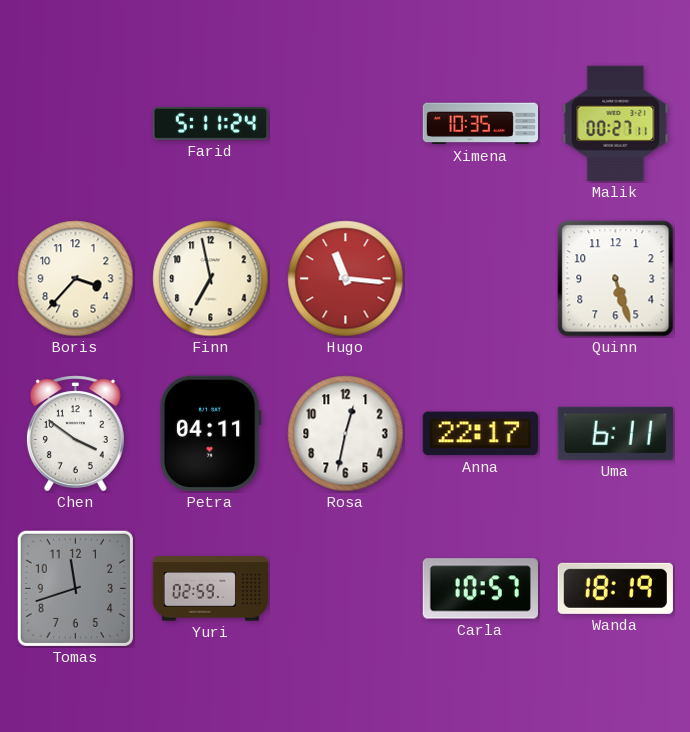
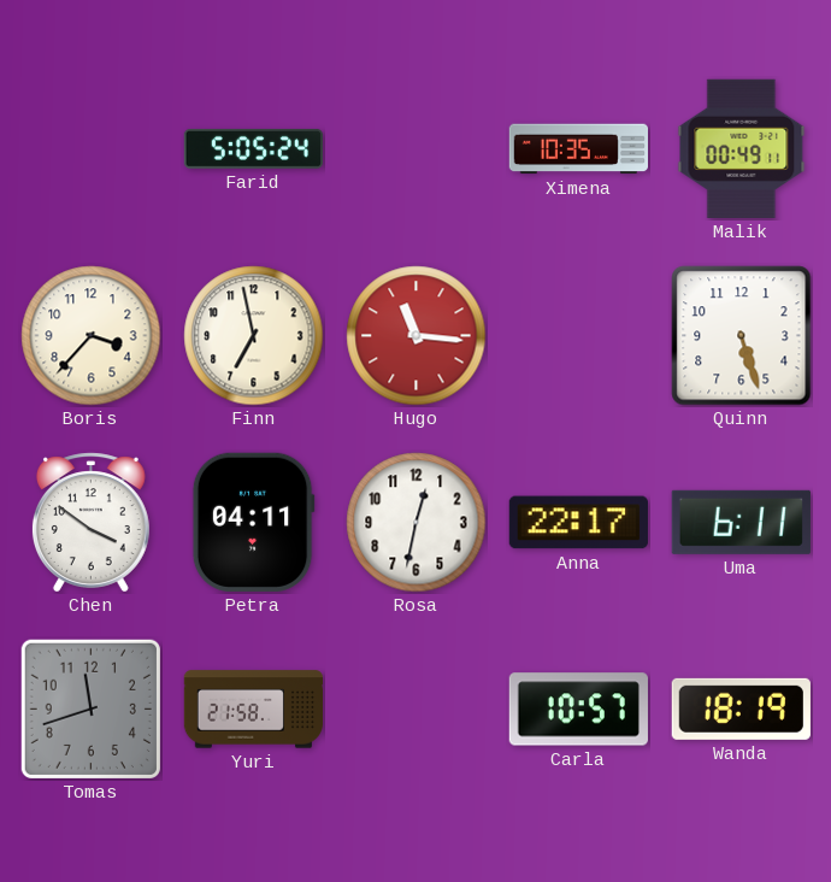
Farid: 5:11 -> 5:05 (253, 149)
Malik: 00:27 -> 00:49 (742, 148)
Yuri: 02:59 -> 21:58 (253, 710)
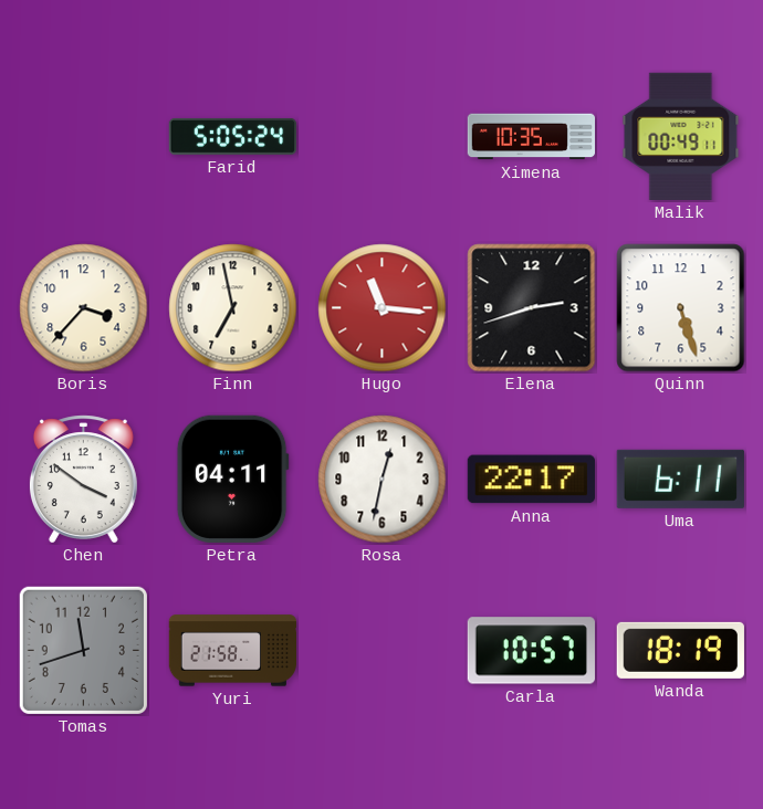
Elena: none -> 2:42 (532, 308)
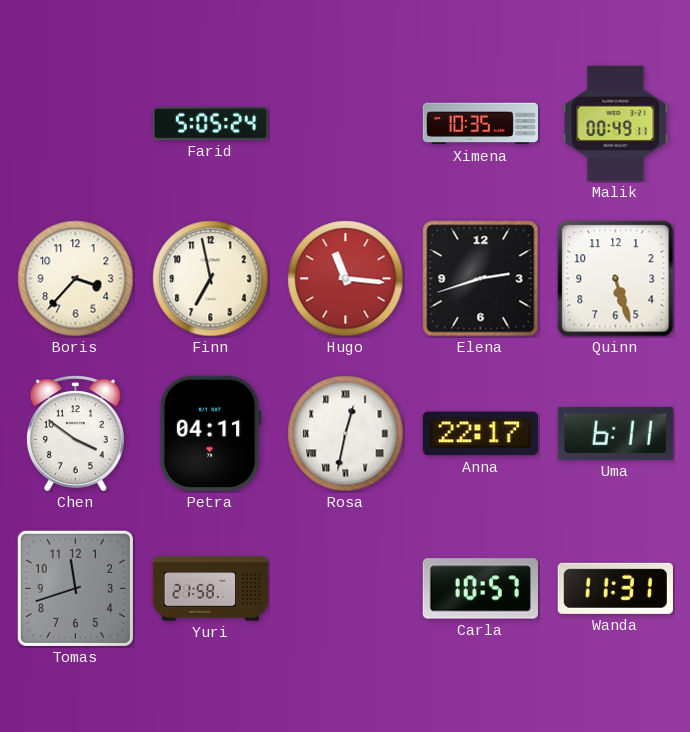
Rosa numerals: Arabic -> Roman (346, 434)
Wanda: 18:19 -> 11:31 (615, 588)
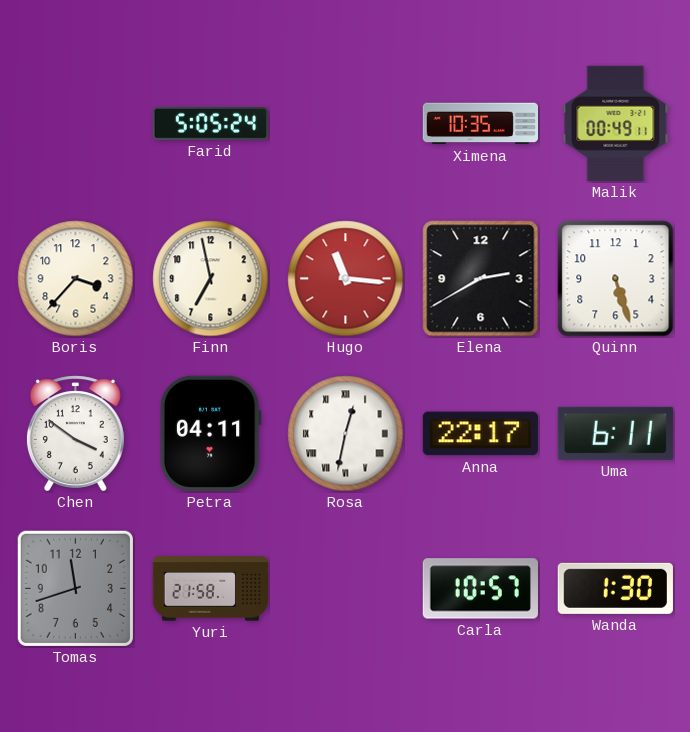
Elena: 2:42 -> 2:40 (481, 279)
Wanda: 11:31 -> 1:30 (615, 588)
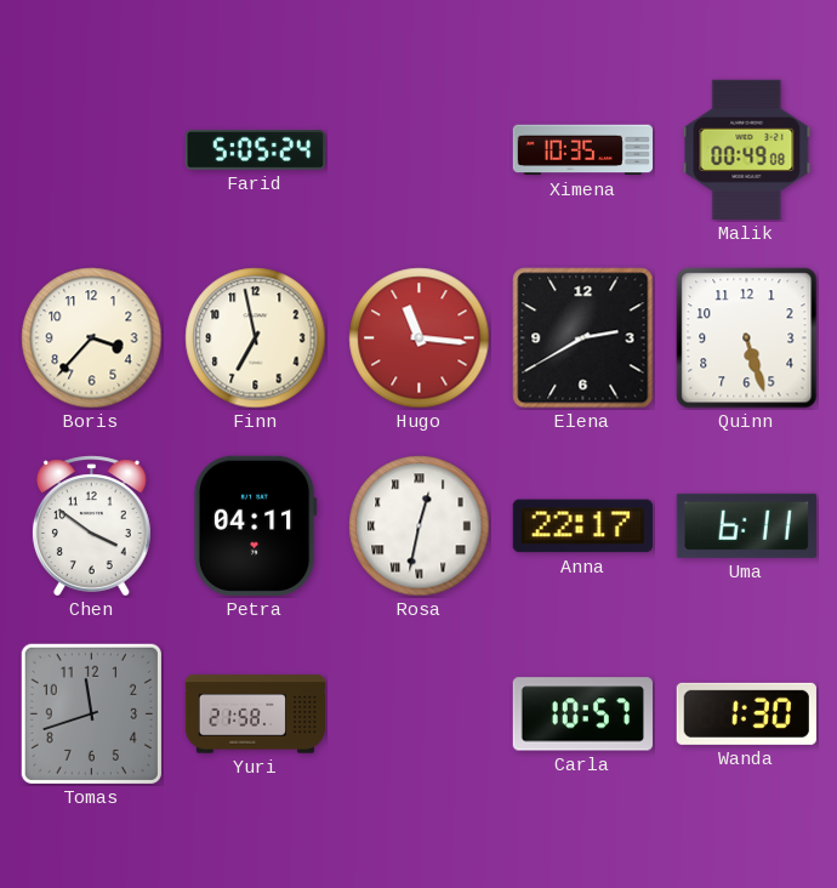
Malik: 00:49:11 -> 00:49:08 (747, 149)
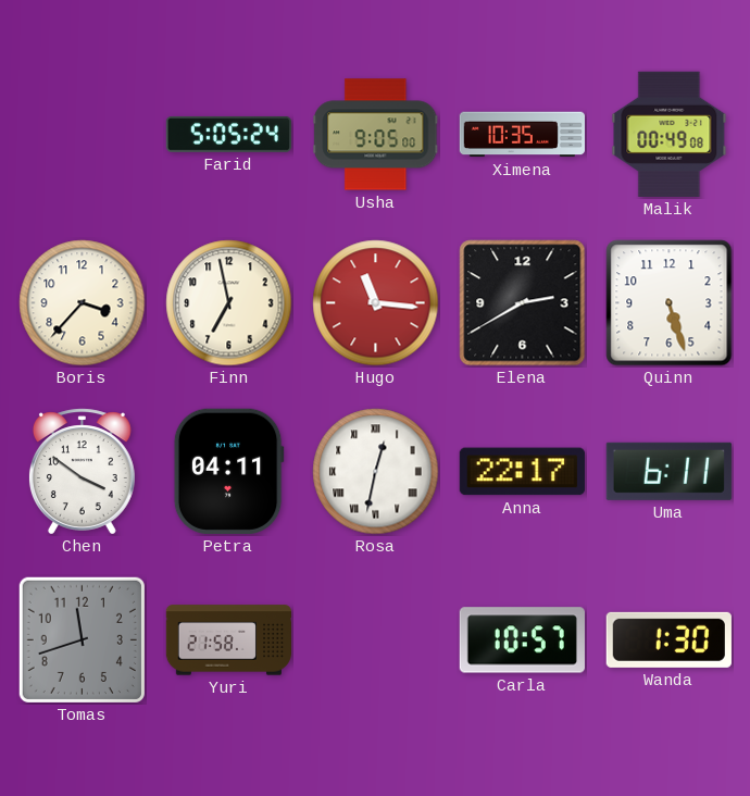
Usha: none -> 9:05 (376, 135)
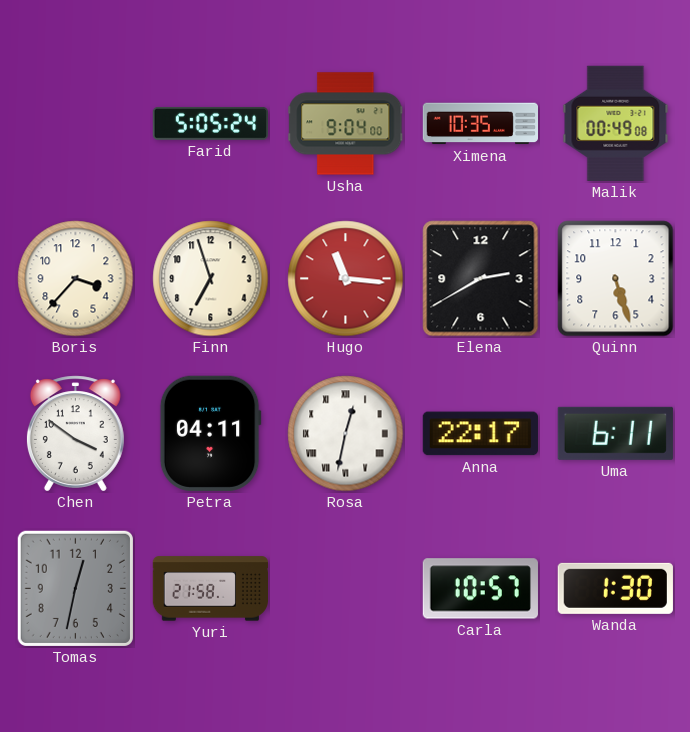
Usha: 9:05 -> 9:04 (346, 124)
Finn: 6:58 -> 6:57 (211, 279)
Tomas: 11:42 -> 12:32 (75, 588)
